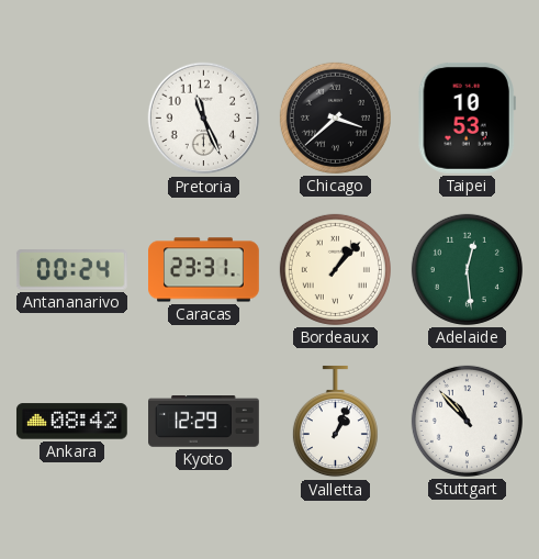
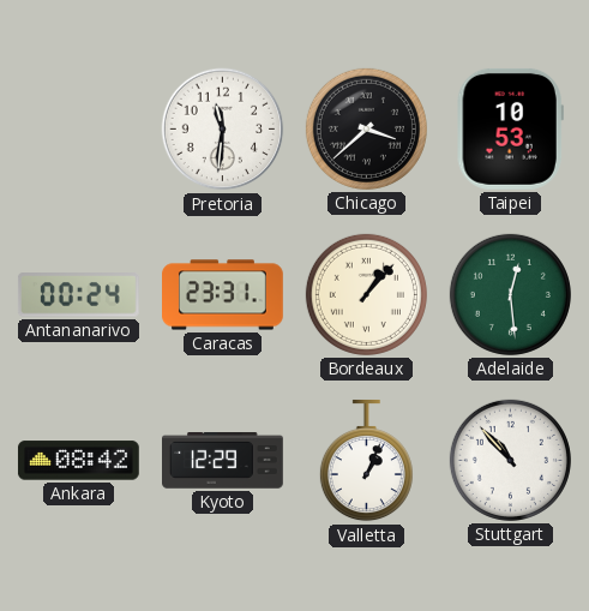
Pretoria: 11:26 -> 11:31 (223, 130)
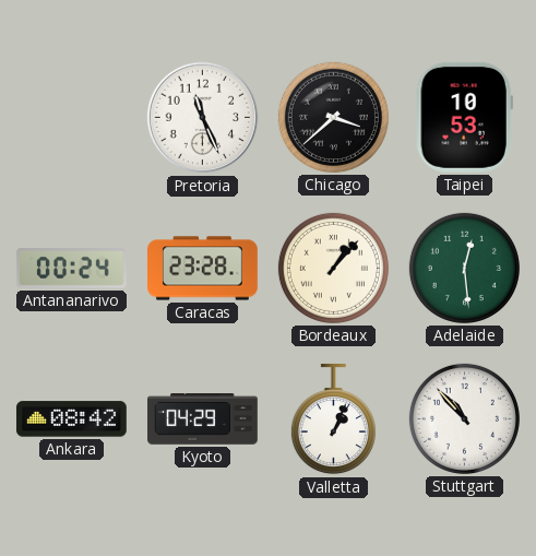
Pretoria: 11:31 -> 11:26 (203, 118)
Caracas: 23:31 -> 23:28 (203, 269)
Kyoto: 12:29 -> 04:29 (203, 419)
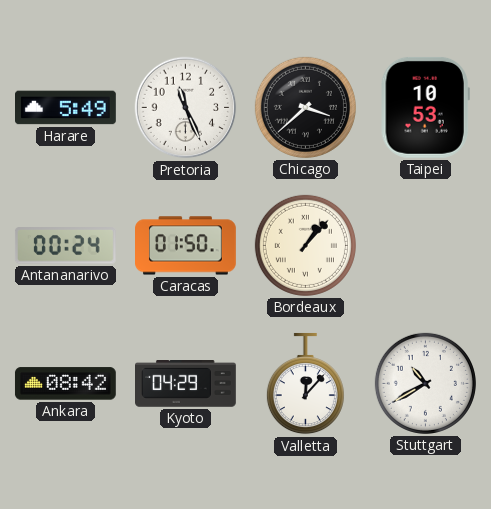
Harare: none -> 5:49 (66, 108)
Caracas: 23:28 -> 01:50 (186, 246)
Adelaide: 12:29 -> none (464, 268)
Valletta: 1:04 -> 12:07 (305, 384)
Stuttgart: 10:53 -> 10:40 (425, 383)
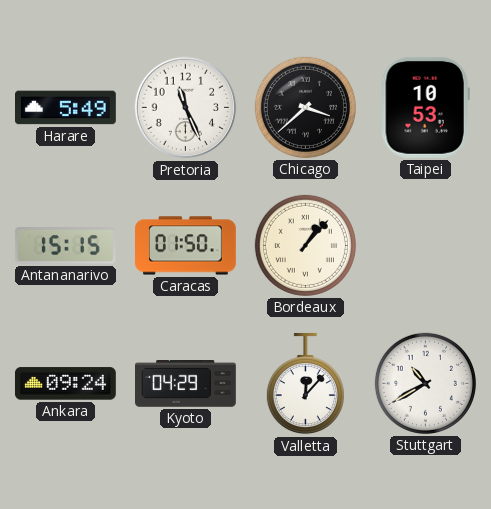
Antananarivo: 00:24 -> 15:15 (65, 246)
Ankara: 08:42 -> 09:24 (65, 384)
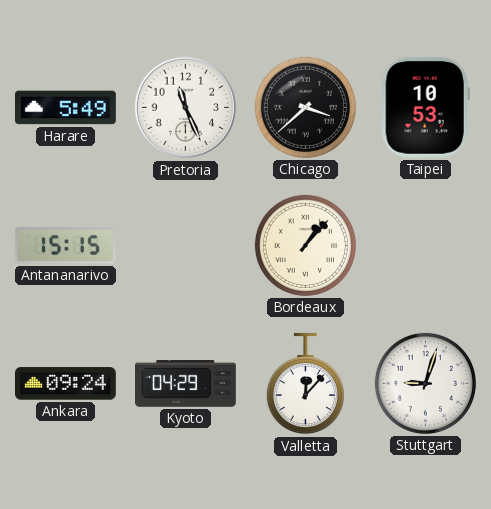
Caracas: 01:50 -> none (186, 246)
Stuttgart: 10:40 -> 9:03 (425, 383)
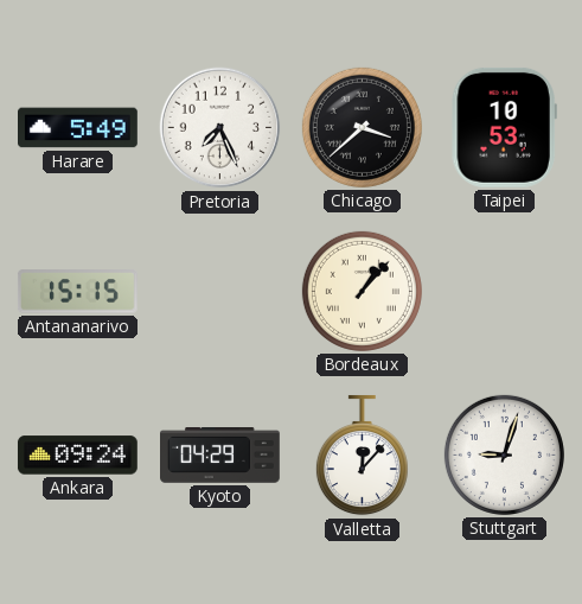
Pretoria: 11:26 -> 7:26 (220, 128)
